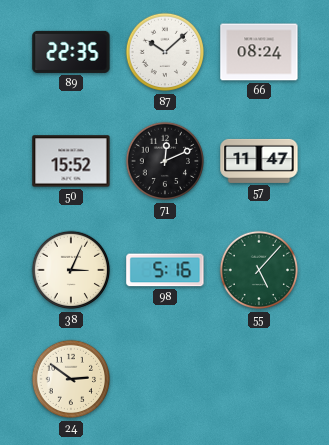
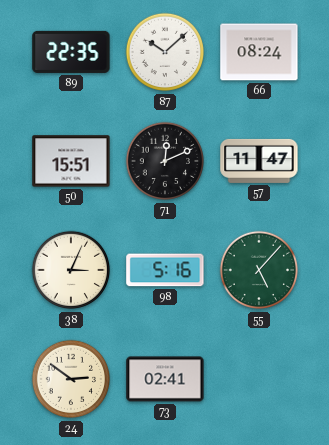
50: 15:52 -> 15:51 (71, 161)
73: none -> 02:41 (165, 379)
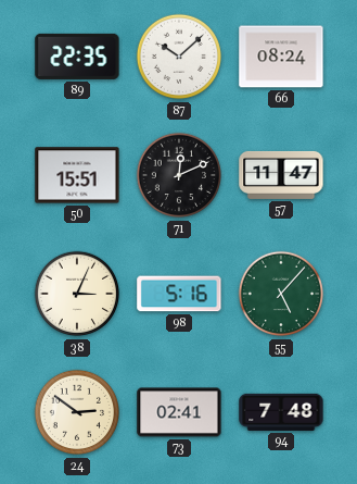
94: none -> 7:48 (281, 412)
